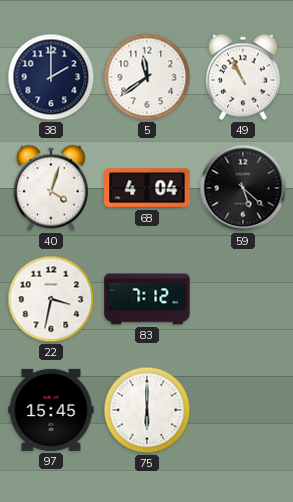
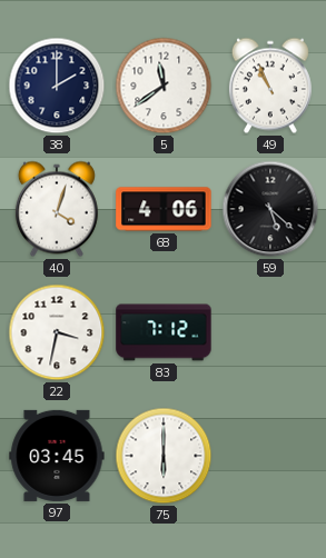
68: 4:04 -> 4:06 (164, 209)
97: 15:45 -> 03:45 (57, 456)
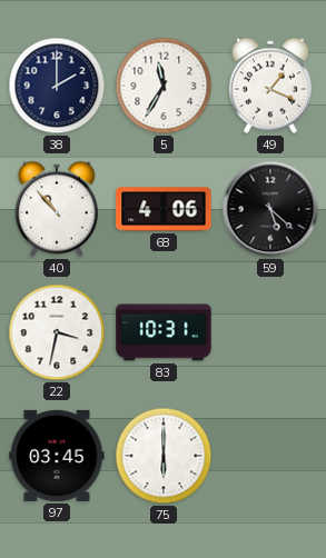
5: 11:39 -> 11:35 (164, 86)
49: 10:56 -> 1:19 (270, 86)
40: 4:03 -> 10:53 (57, 209)
83: 7:12 -> 10:31 (164, 332)
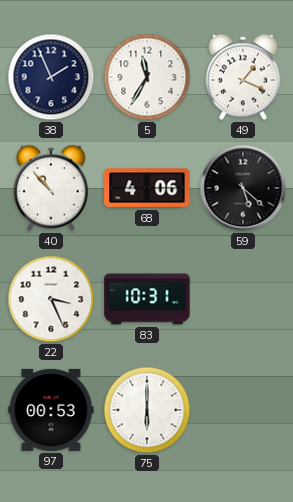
38: 2:00 -> 1:56 (51, 77)
22: 3:32 -> 3:26 (51, 299)
97: 03:45 -> 00:53 (51, 410)
